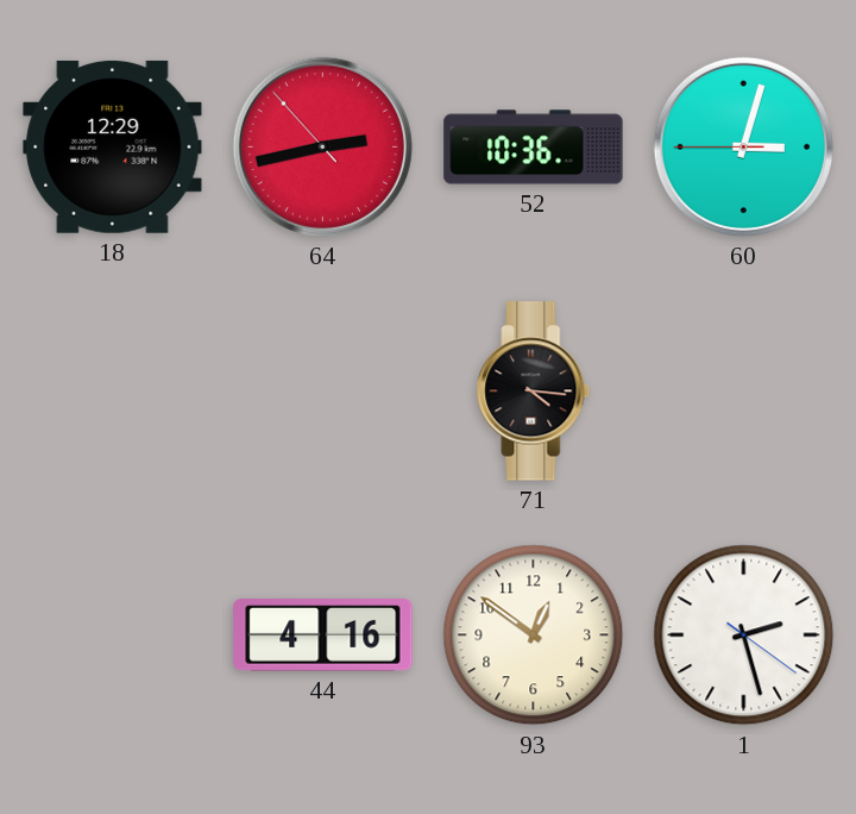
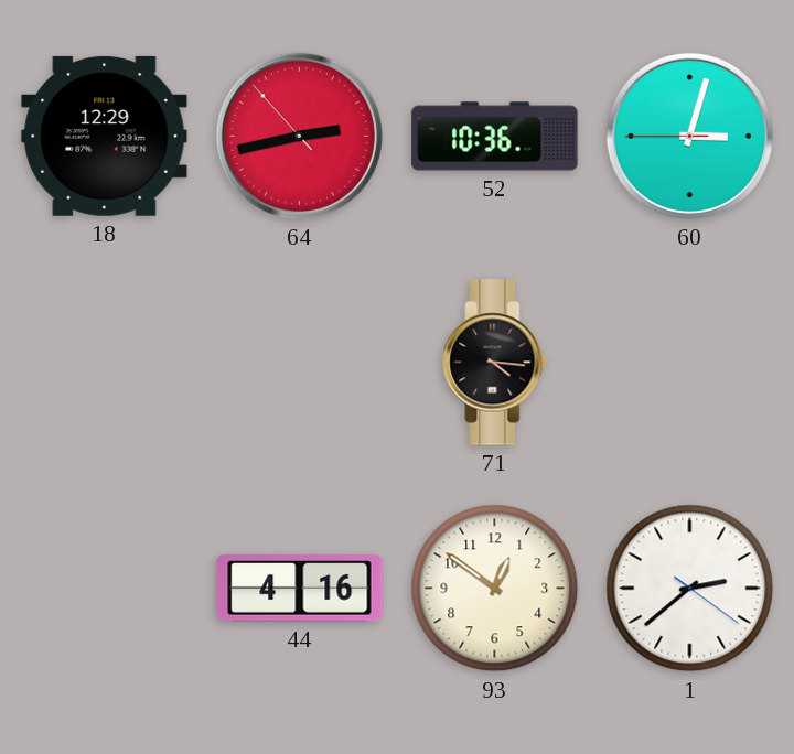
1: 2:27 -> 2:38 (690, 589)
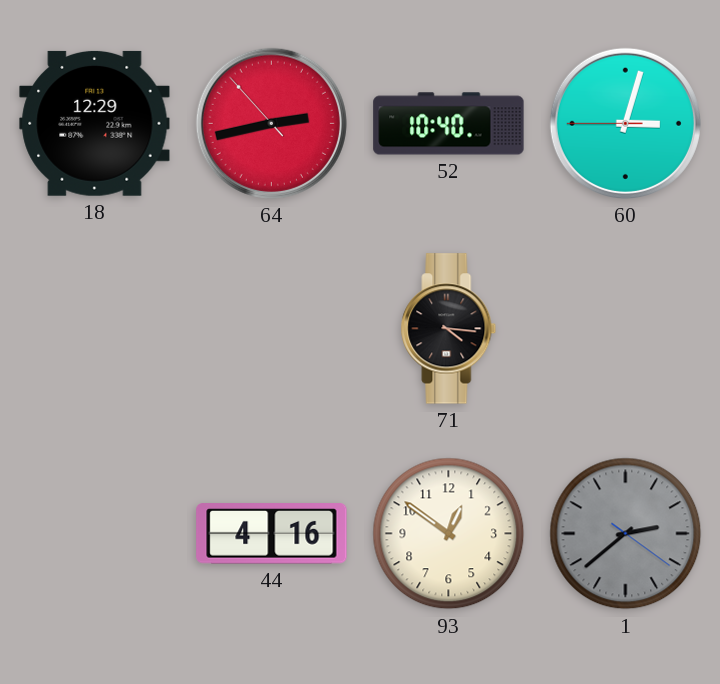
52: 10:36 -> 10:40 (449, 124)
1 dial: white -> grey (626, 534)
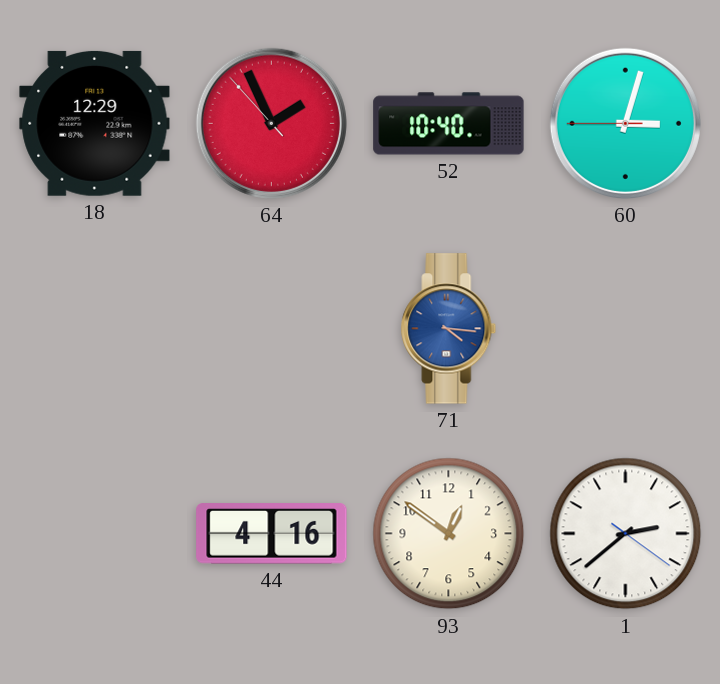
64: 2:42 -> 1:55 (271, 123)
71 dial: black -> blue (449, 329)
1 dial: grey -> white (626, 534)
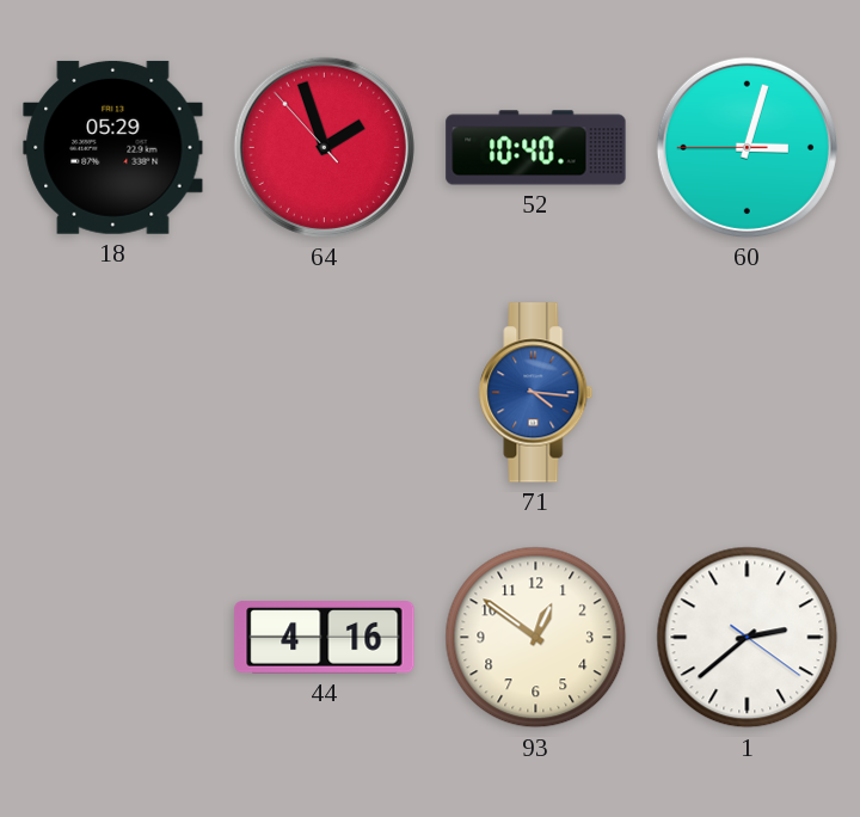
18: 12:29 -> 05:29 (113, 147)
64: 1:55 -> 1:56 (324, 147)
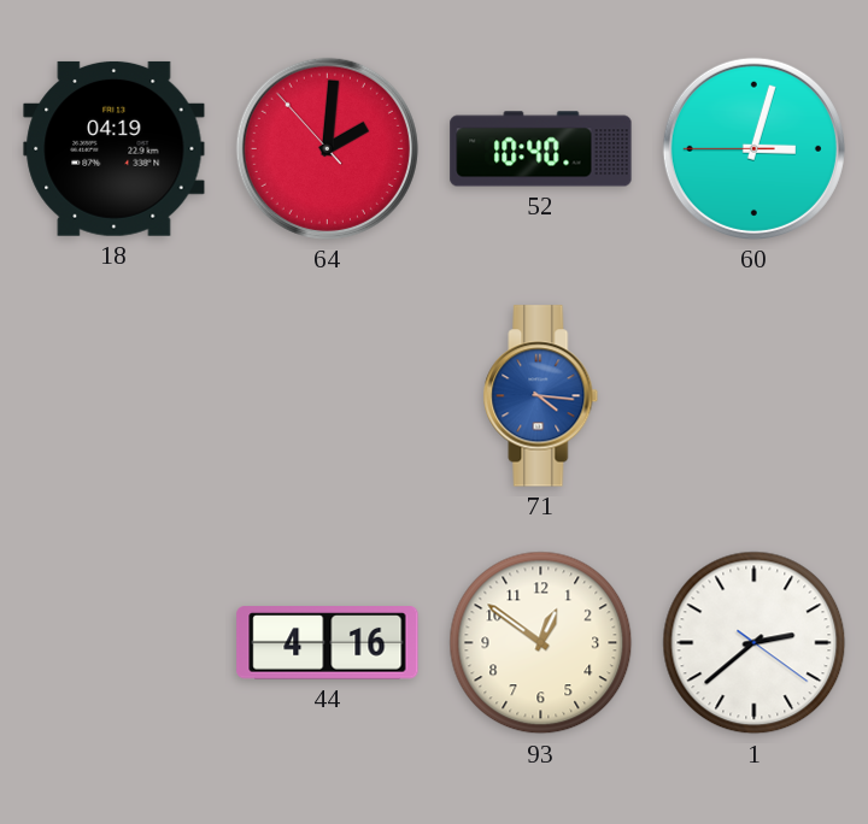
18: 05:29 -> 04:19 (115, 148)
64: 1:56 -> 2:00 (327, 148)
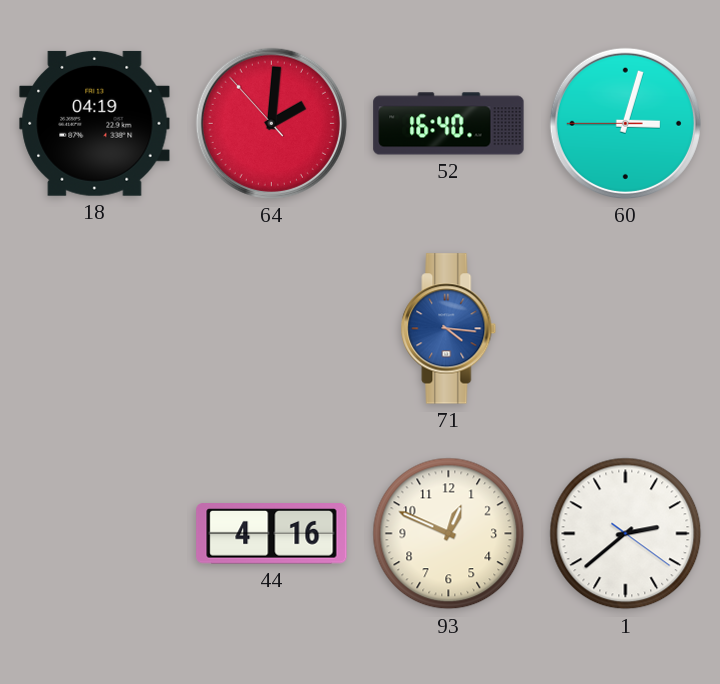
52: 10:40 -> 16:40 (449, 124)
93: 12:51 -> 12:49 (449, 534)
